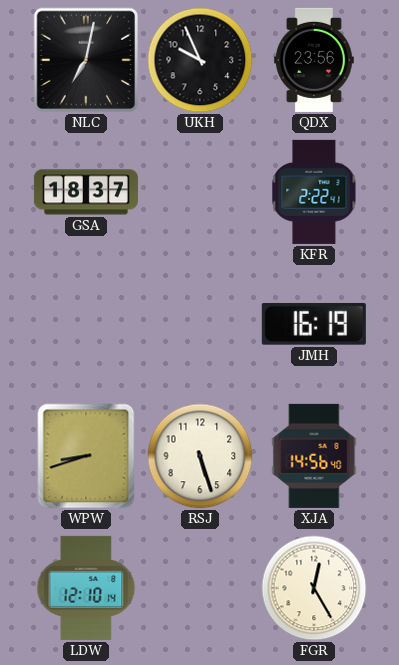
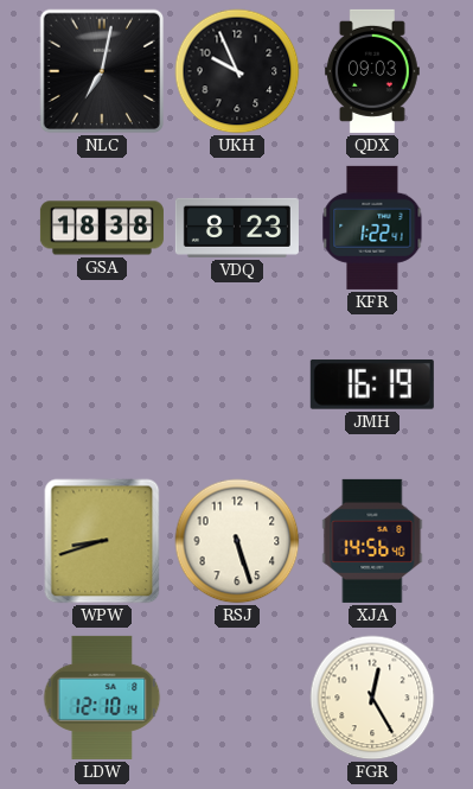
QDX: 23:56 -> 09:03 (372, 71)
GSA: 18:37 -> 18:38 (102, 228)
VDQ: none -> 8:23 (237, 228)
KFR: 2:22 -> 1:22 (372, 228)
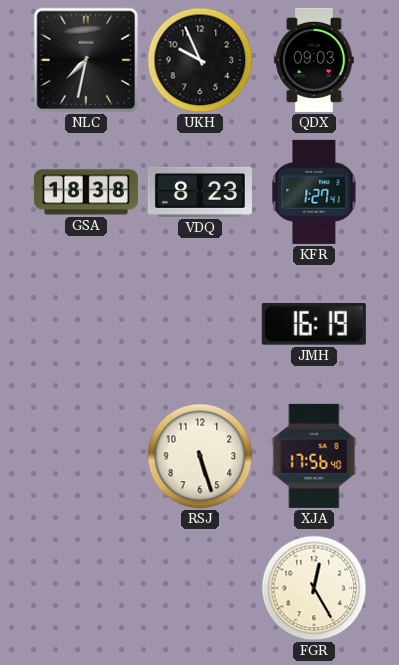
NLC: 7:02 -> 7:32 (86, 60)
KFR: 1:22 -> 1:27 (314, 192)
WPW: 8:42 -> none (102, 541)
XJA: 14:56 -> 17:56 (314, 456)
LDW: 12:10 -> none (102, 698)
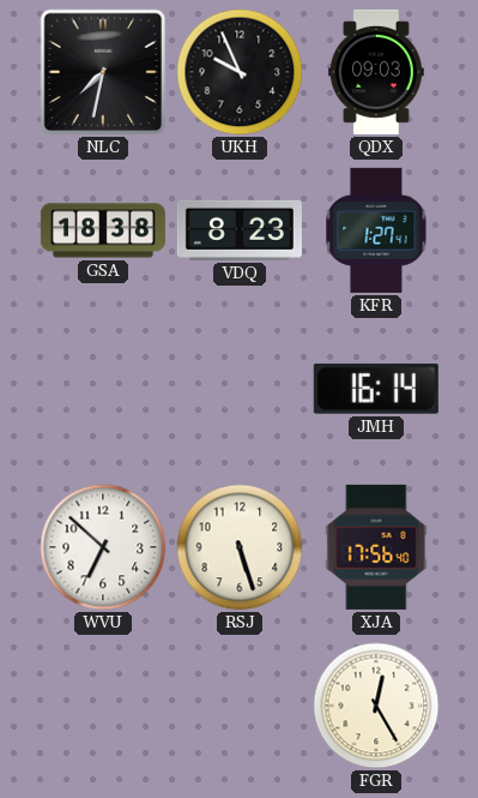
JMH: 16:19 -> 16:14 (376, 389)
WVU: none -> 6:52 (103, 547)
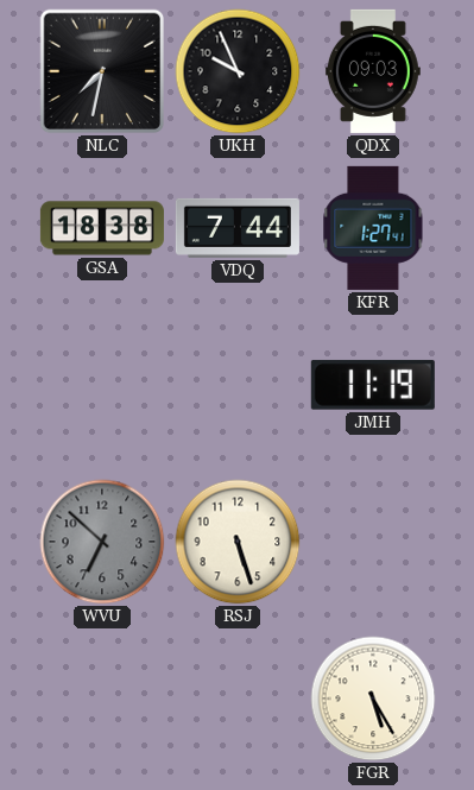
VDQ: 8:23 -> 7:44 (238, 228)
JMH: 16:14 -> 11:19 (373, 385)
WVU dial: white -> grey (102, 542)
XJA: 17:56 -> none (376, 547)
FGR: 12:25 -> 5:25 (373, 699)
